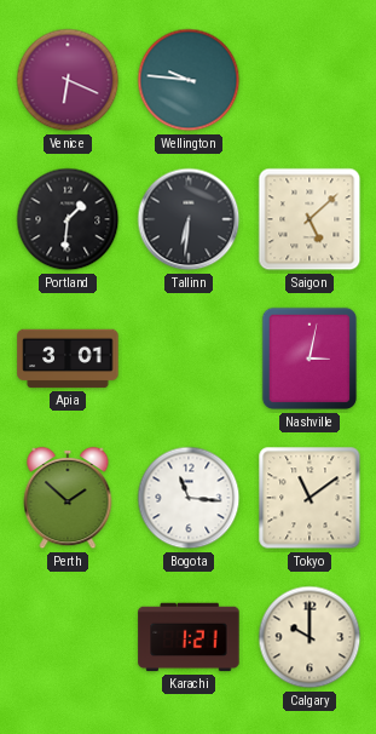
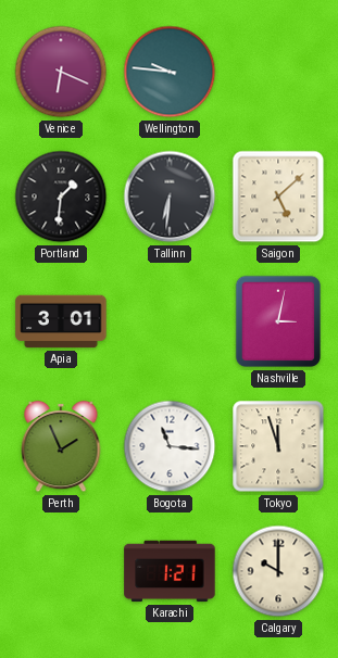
Perth: 1:52 -> 1:56 (61, 446)
Tokyo: 11:09 -> 11:57 (278, 446)
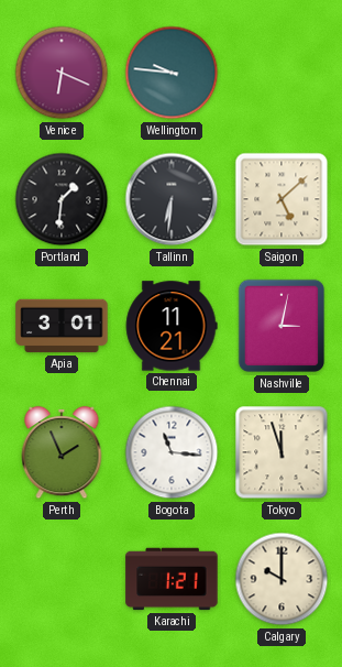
Chennai: none -> 11:21 (172, 326)
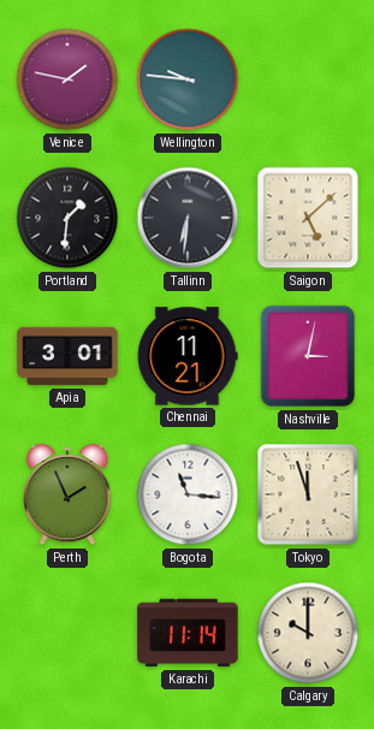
Venice: 6:19 -> 1:47 (67, 79)
Karachi: 1:21 -> 11:14 (188, 633)
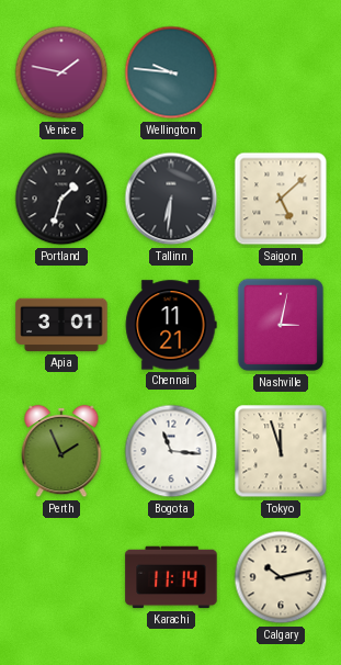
Portland: 1:31 -> 1:33 (61, 199)
Calgary: 10:00 -> 10:13 (281, 577)
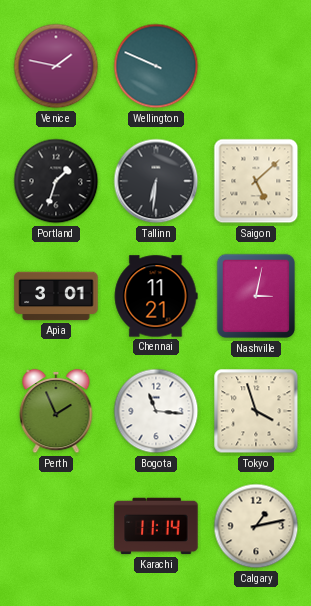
Wellington: 9:46 -> 9:49 (156, 66)
Tokyo: 11:57 -> 3:57 (256, 411)
Calgary: 10:13 -> 1:13 (256, 526)
